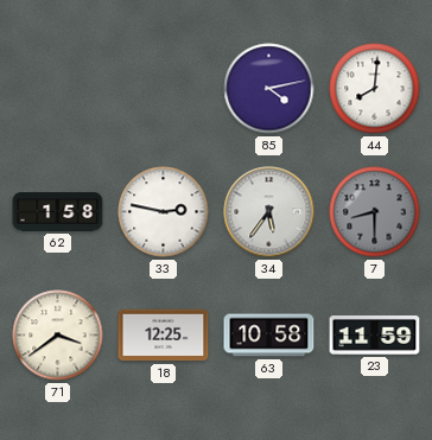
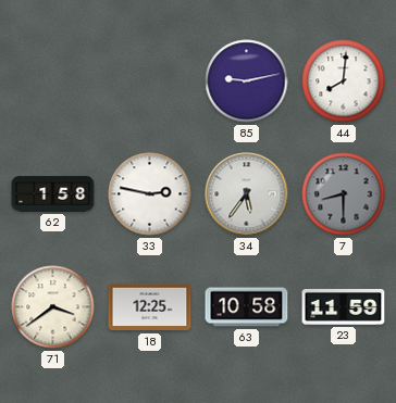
85: 4:13 -> 9:13 (247, 81)
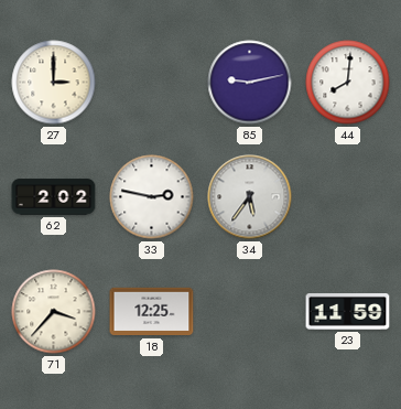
27: none -> 3:00 (54, 83)
62: 1:58 -> 2:02 (54, 197)
7: 8:30 -> none (344, 194)
71: 3:39 -> 3:37 (54, 312)
63: 10:58 -> none (247, 307)
